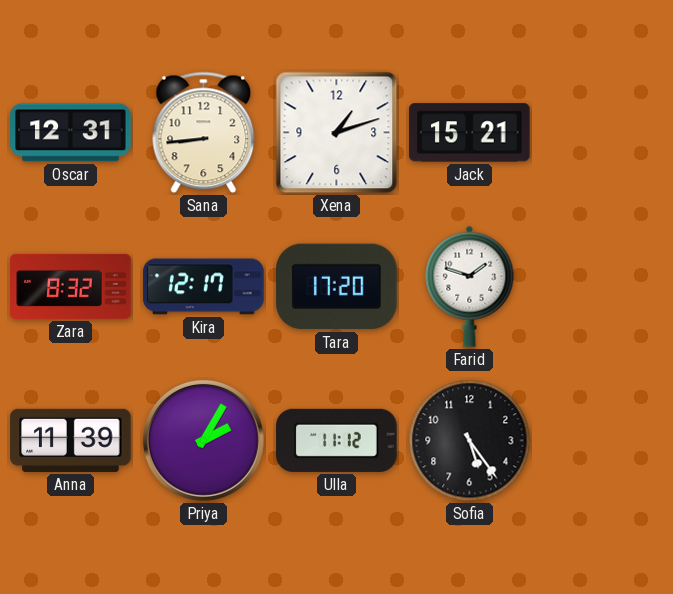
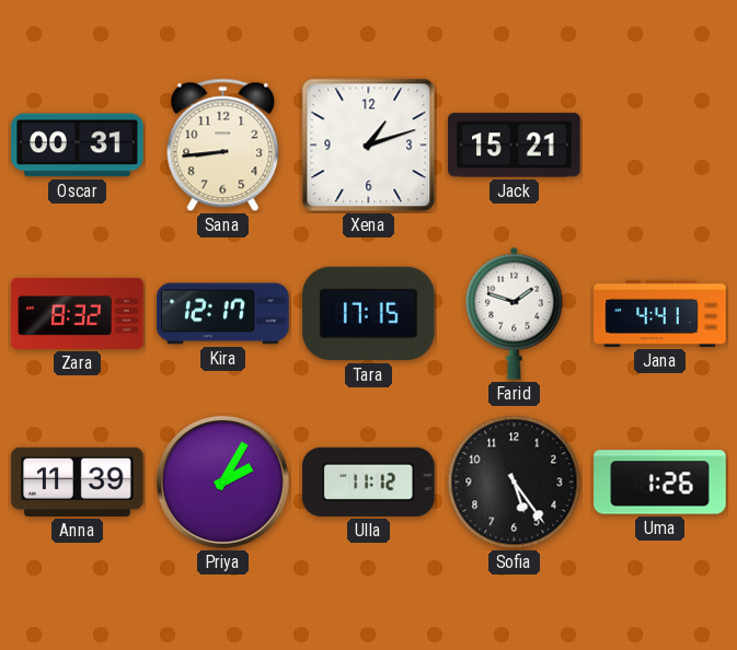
Oscar: 12:31 -> 00:31 (78, 146)
Tara: 17:20 -> 17:15 (369, 314)
Jana: none -> 4:41 (660, 313)
Uma: none -> 1:26 (660, 483)
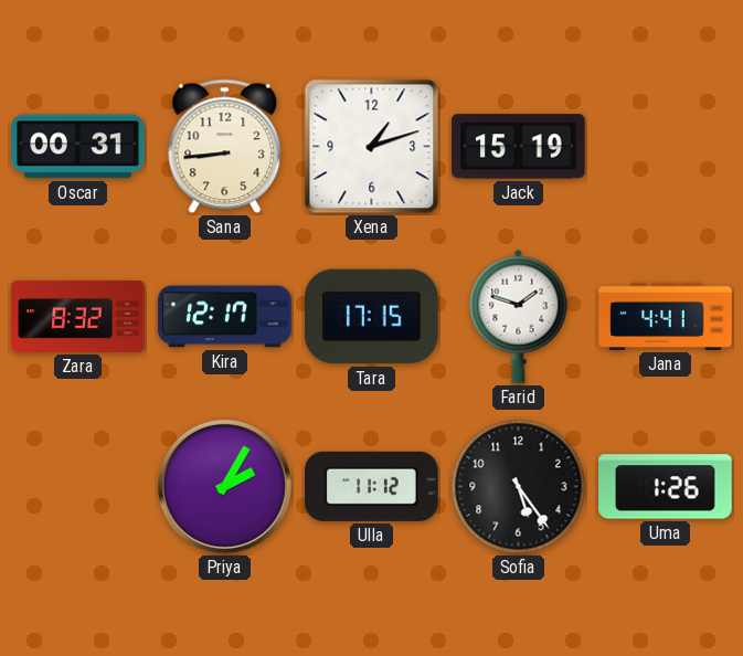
Jack: 15:21 -> 15:19 (519, 147)
Anna: 11:39 -> none (78, 481)
